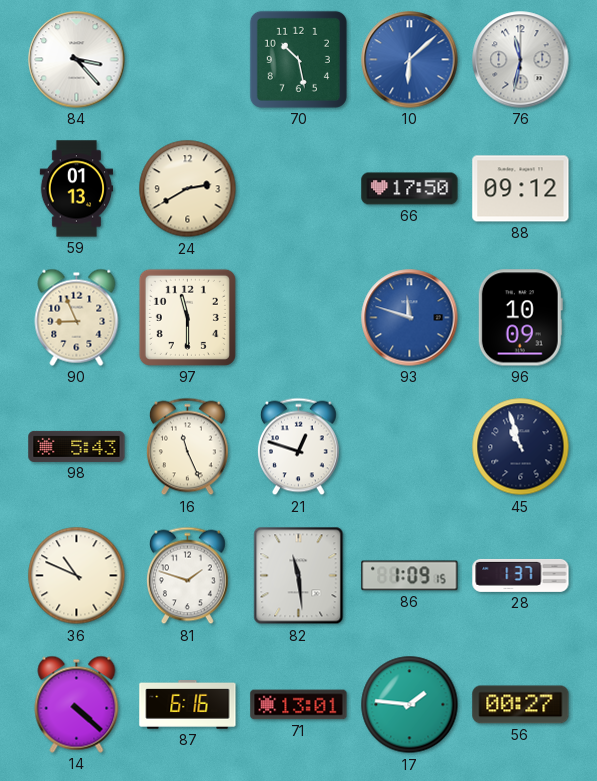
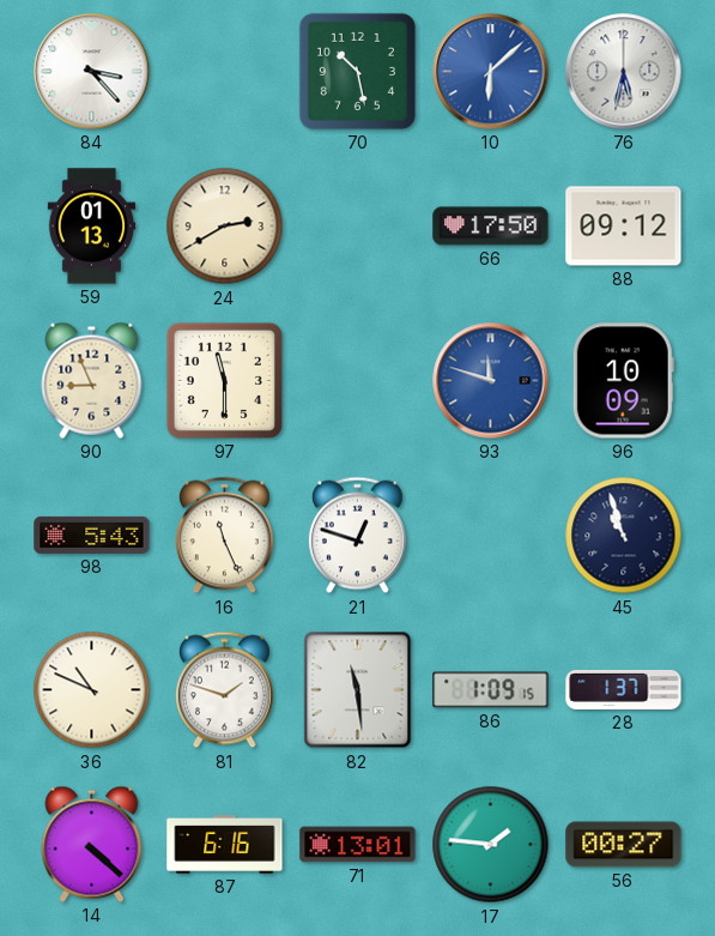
76: 11:32 -> 5:32 (624, 72)
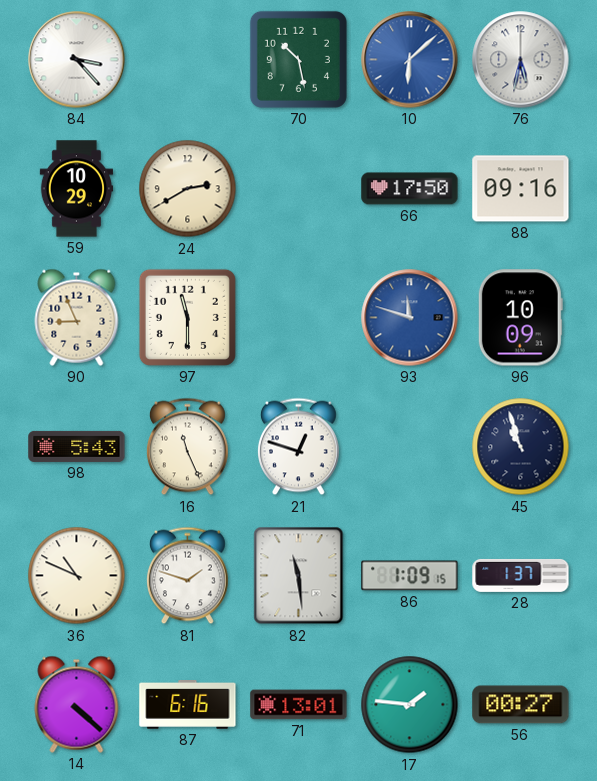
59: 01:13 -> 10:29 (77, 189)
88: 09:12 -> 09:16 (521, 189)
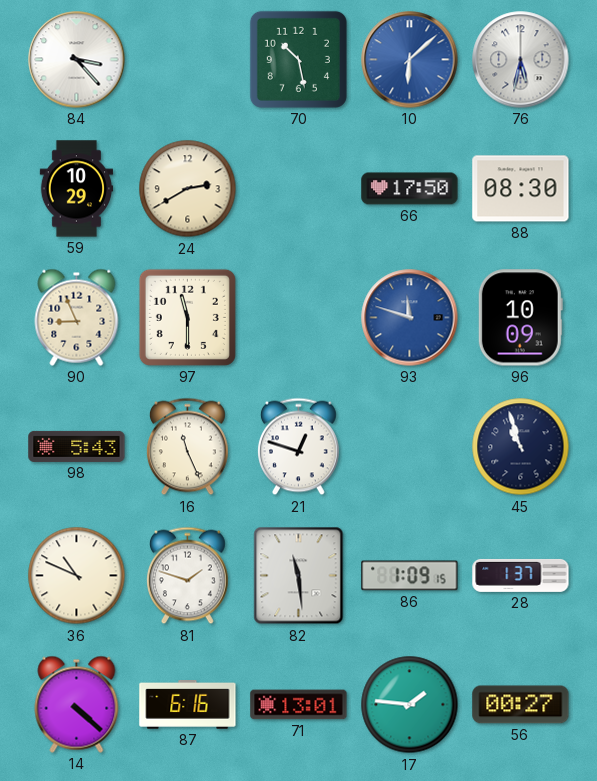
88: 09:16 -> 08:30 (521, 189)
